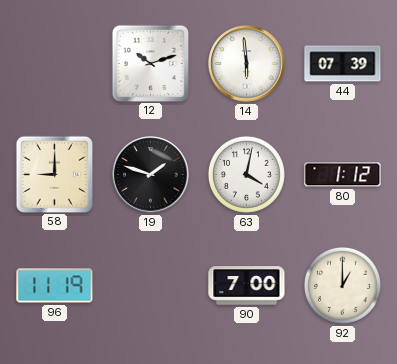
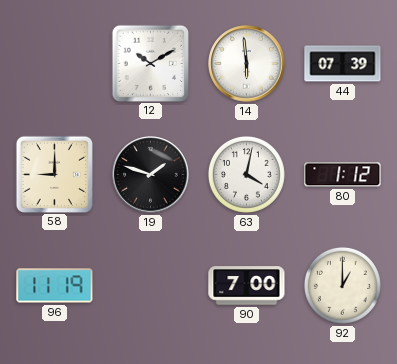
12: 10:12 -> 10:10 (150, 63)
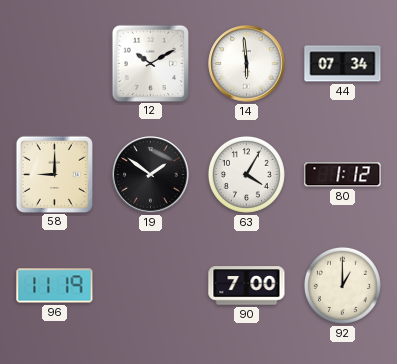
44: 07:39 -> 07:34 (343, 64)
19: 1:48 -> 1:51 (151, 175)
63: 4:02 -> 4:05 (246, 174)
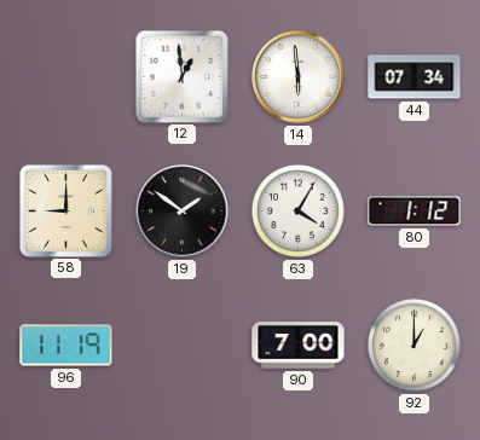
12: 10:10 -> 12:59 (181, 76)
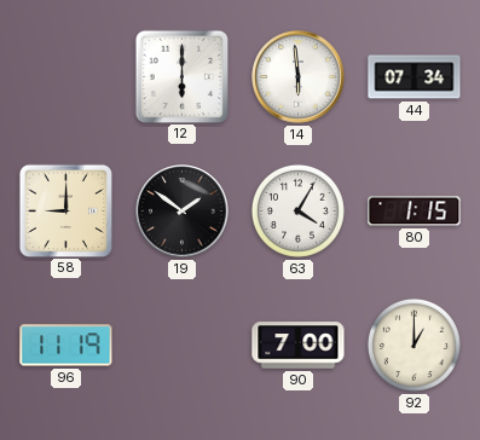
12: 12:59 -> 6:00 (181, 76)
80: 1:12 -> 1:15 (415, 212)
